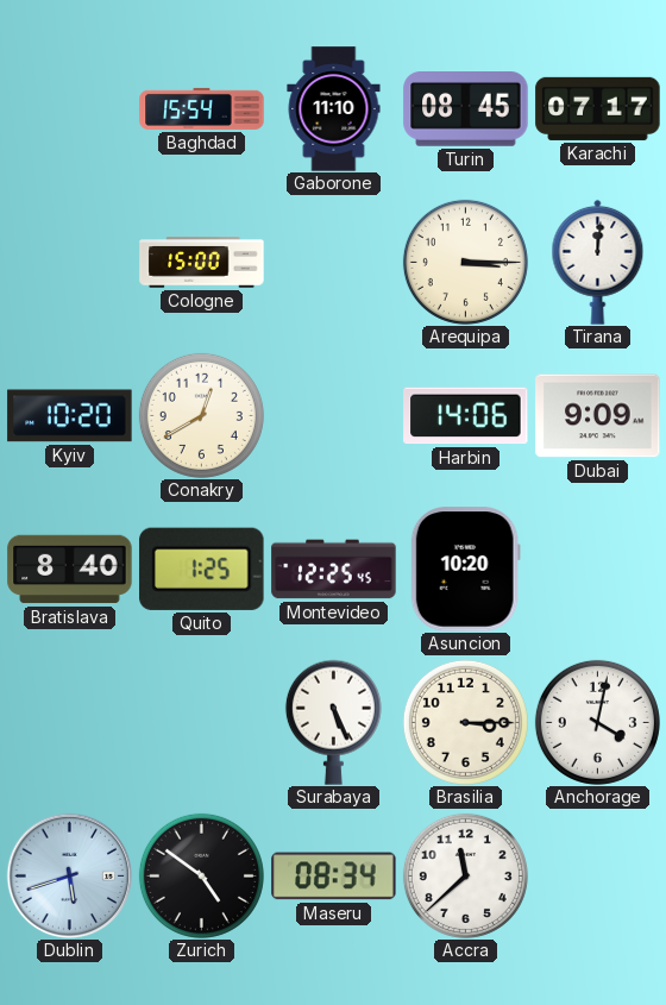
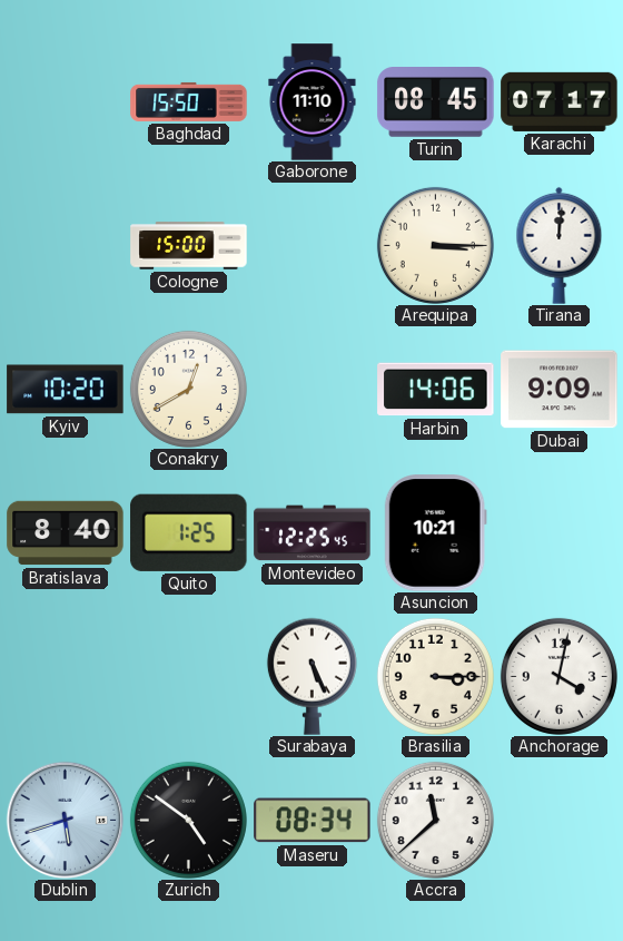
Baghdad: 15:54 -> 15:50 (189, 101)
Asuncion: 10:20 -> 10:21 (435, 533)
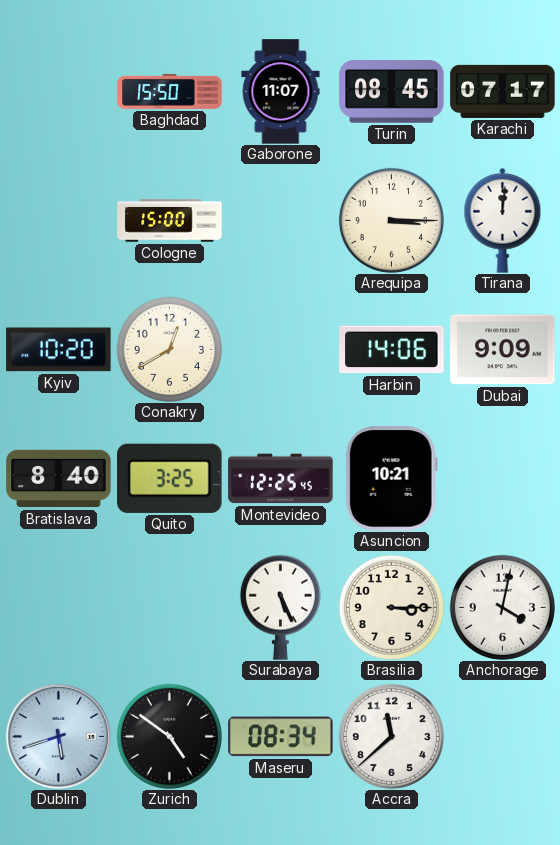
Gaborone: 11:10 -> 11:07 (281, 92)
Quito: 1:25 -> 3:25 (170, 478)
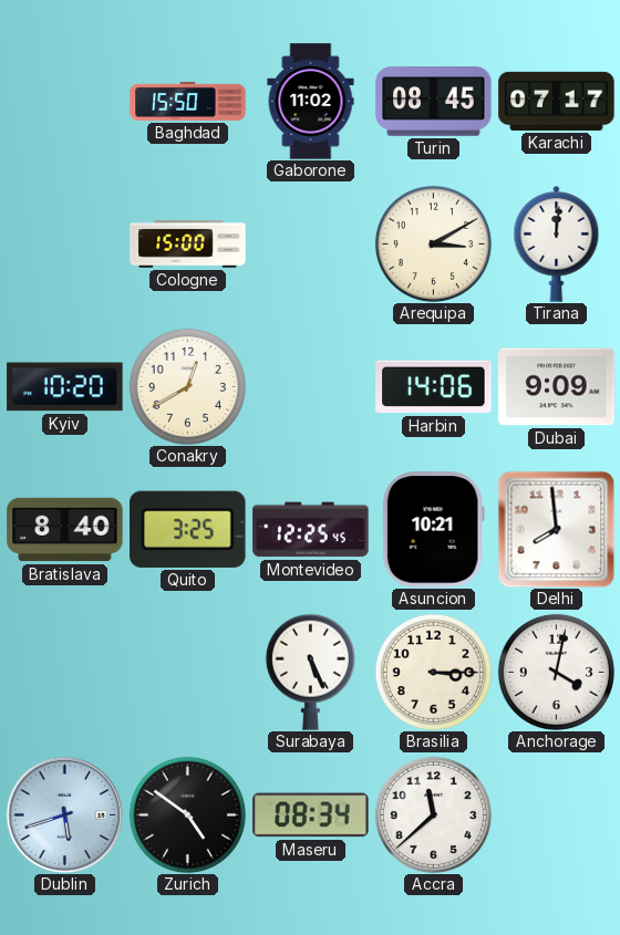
Gaborone: 11:07 -> 11:02 (311, 102)
Arequipa: 3:15 -> 3:10 (433, 243)
Delhi: none -> 7:59 (556, 529)
